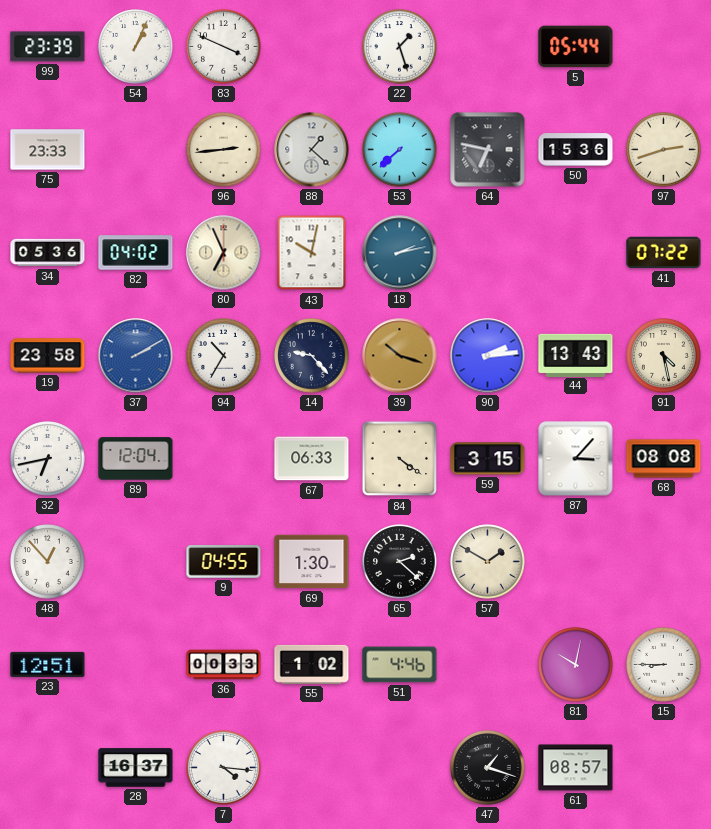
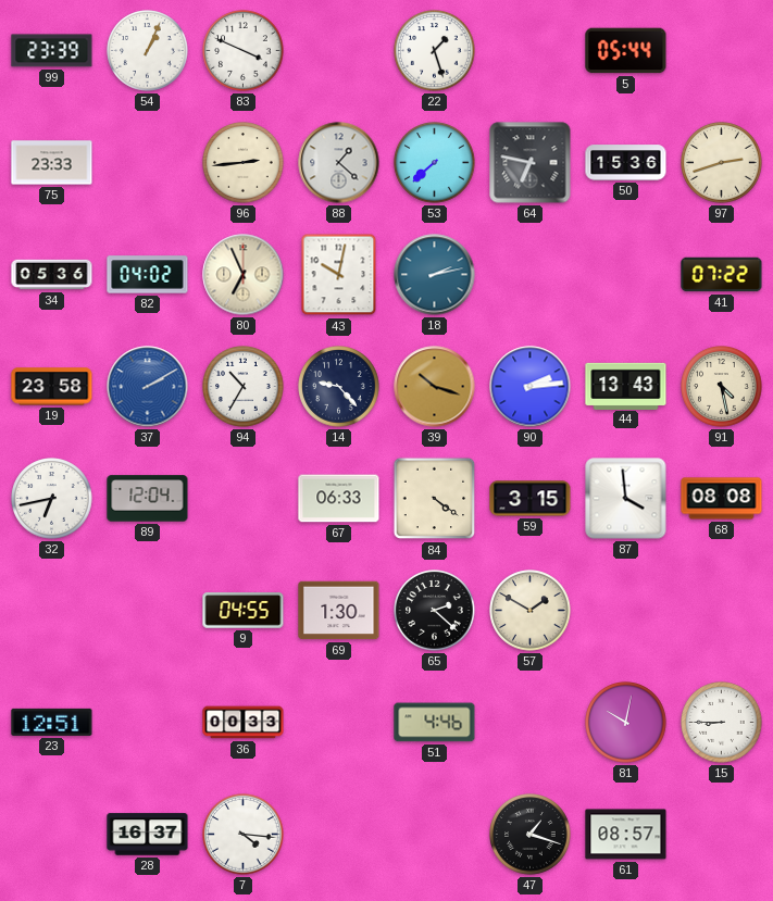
87: 3:07 -> 3:59 (626, 499)
48: 12:53 -> none (48, 562)
55: 1:02 -> none (312, 664)
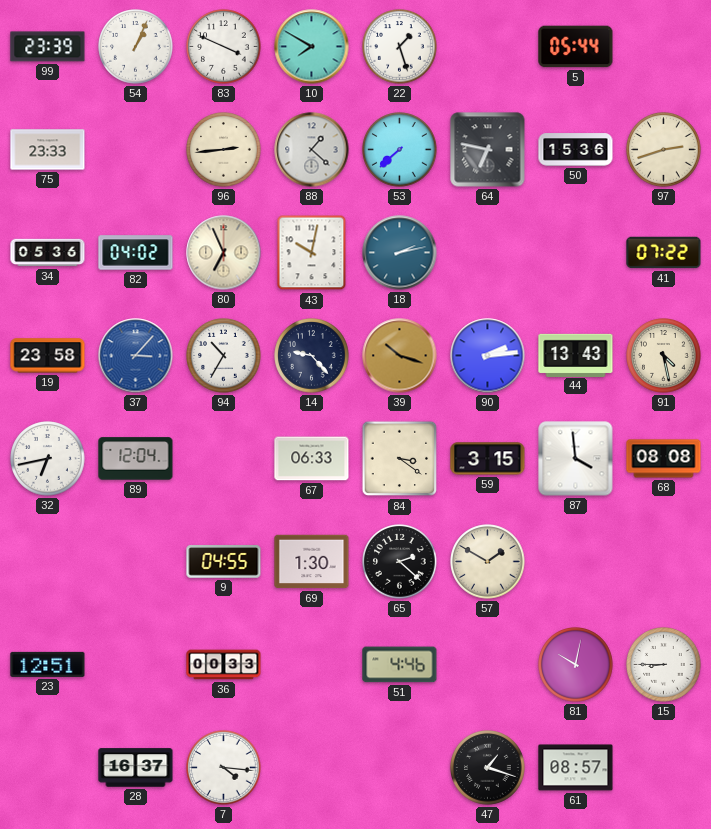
10: none -> 7:50 (312, 47)
37: 2:10 -> 3:07 (136, 356)
84: 4:21 -> 3:21 (400, 459)
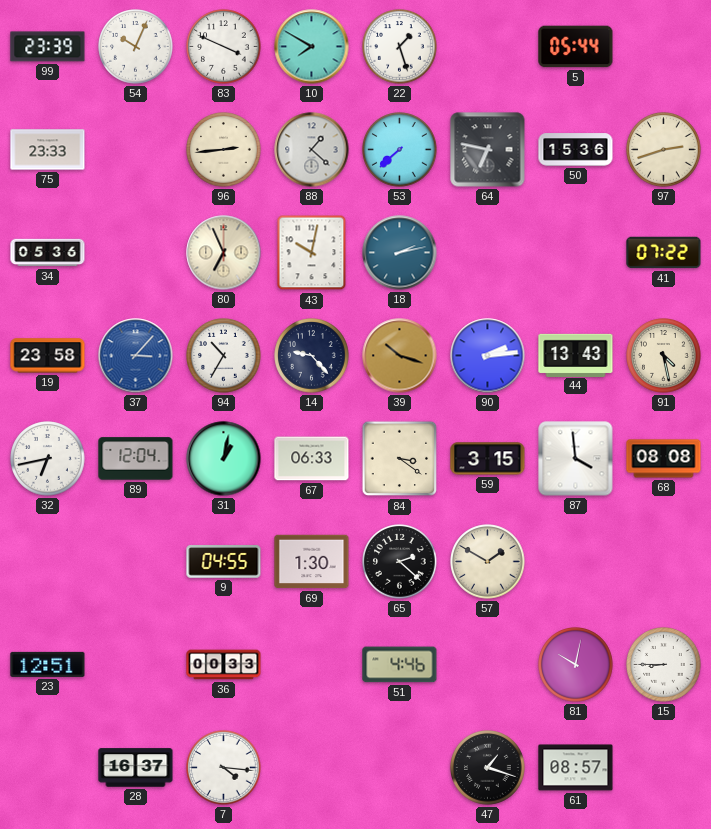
54: 1:04 -> 10:04 (136, 47)
82: 04:02 -> none (136, 253)
31: none -> 1:02 (224, 459)
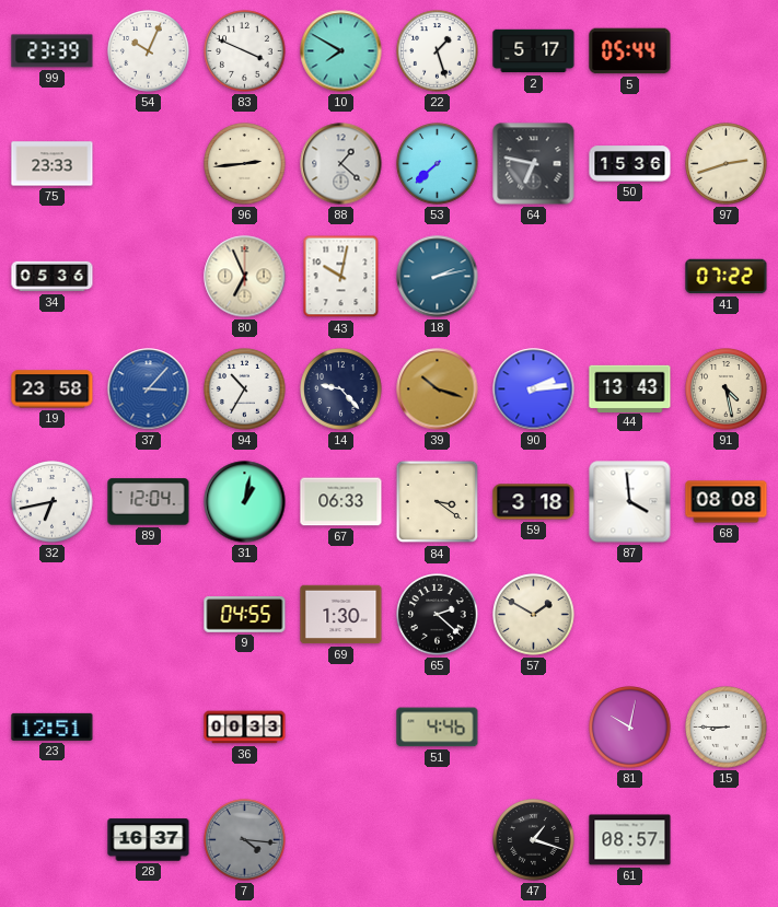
2: none -> 5:17 (534, 51)
59: 3:15 -> 3:18 (534, 502)
7 dial: white -> grey (245, 840)
